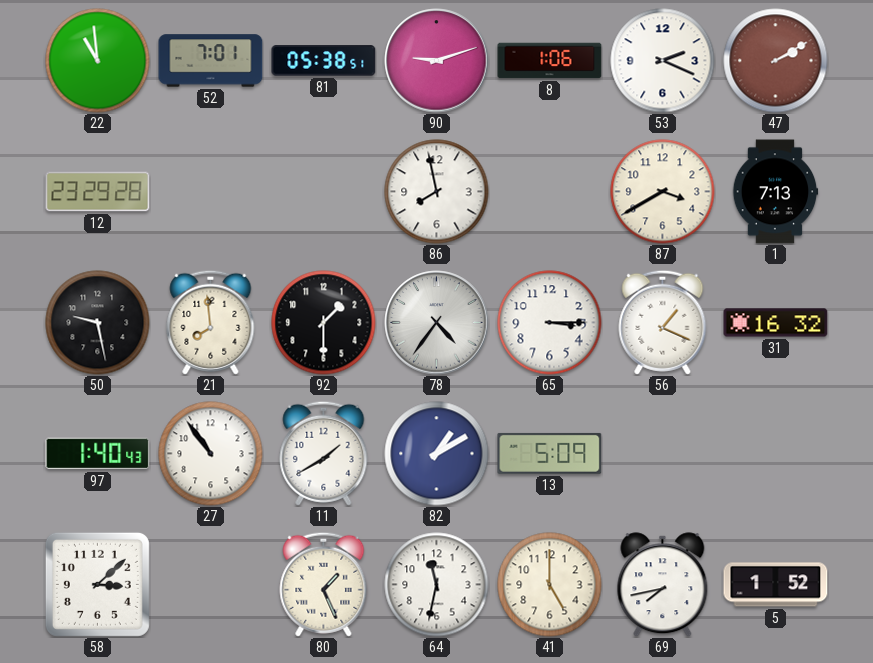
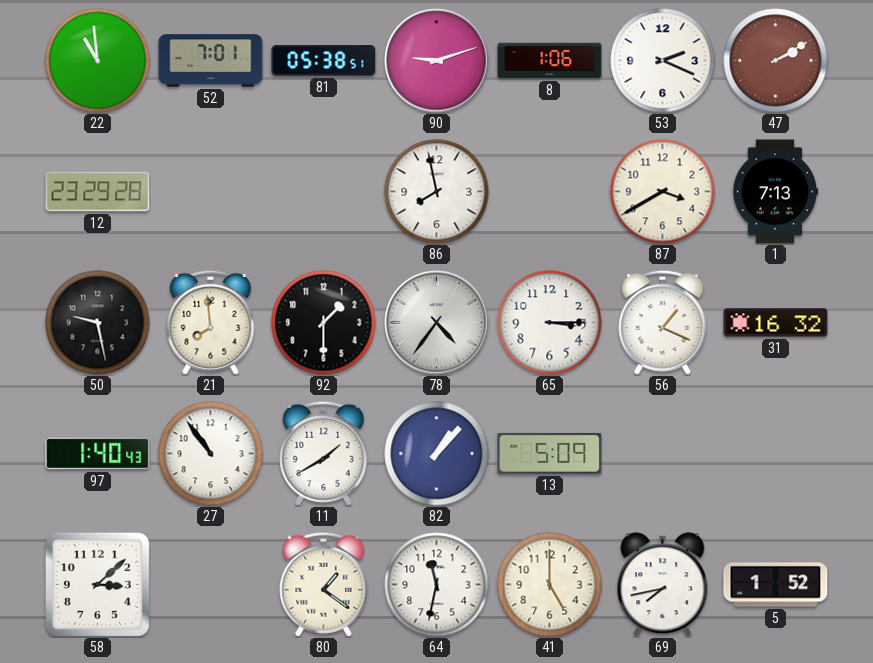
82: 1:10 -> 1:07 (437, 454)
80: 1:26 -> 1:21 (324, 584)
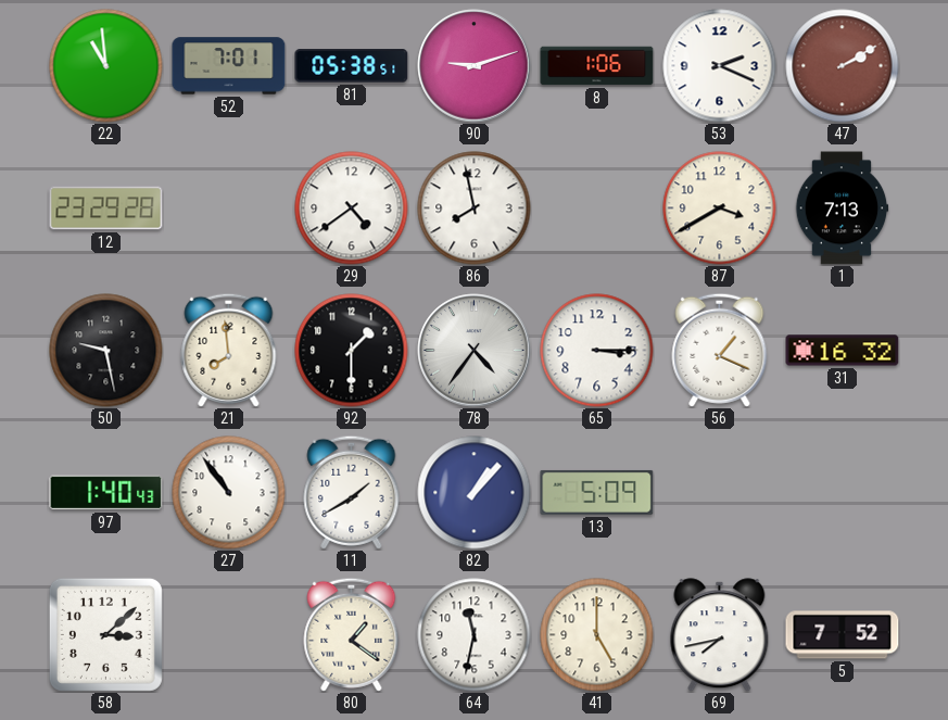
29: none -> 4:39 (352, 209)
5: 1:52 -> 7:52 (843, 635)
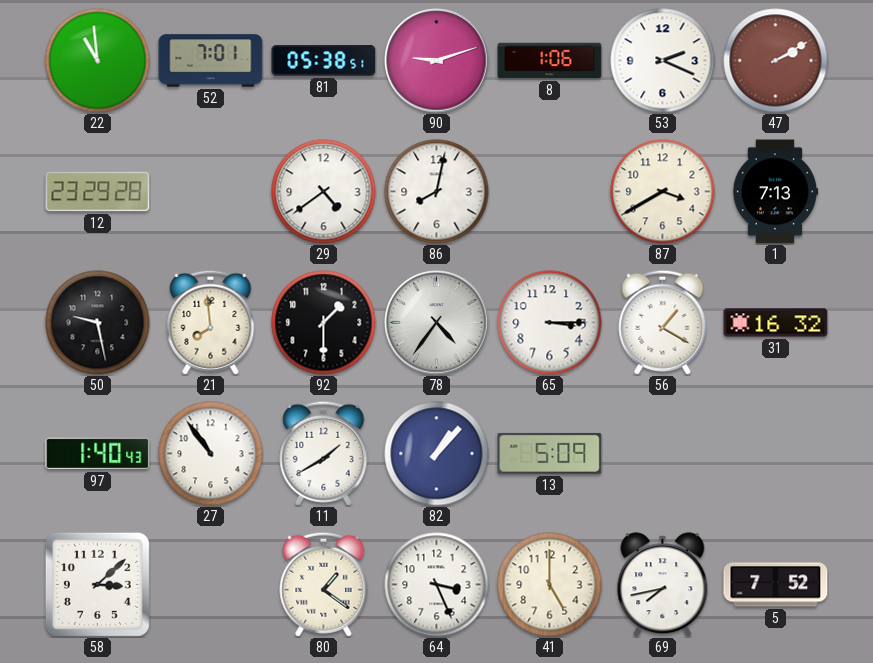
86: 7:58 -> 8:02 (437, 192)
56: 1:19 -> 1:20 (663, 322)
64: 11:32 -> 3:26 (437, 585)
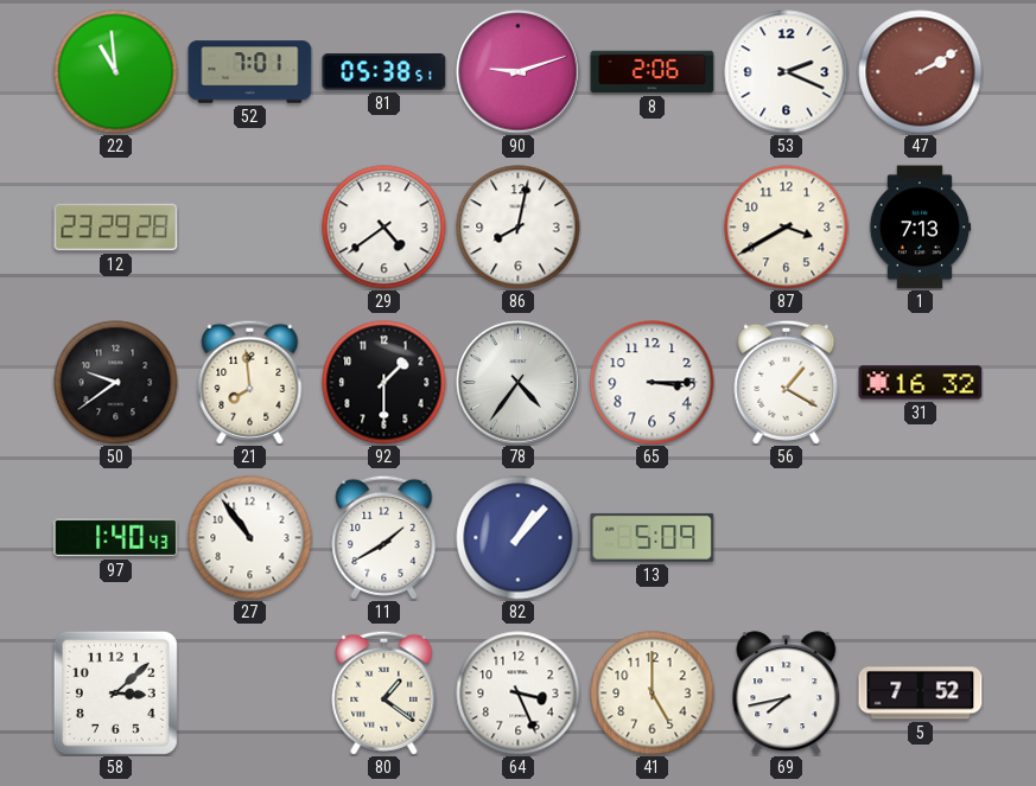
8: 1:06 -> 2:06 (653, 72)
50: 9:28 -> 9:39 (116, 383)
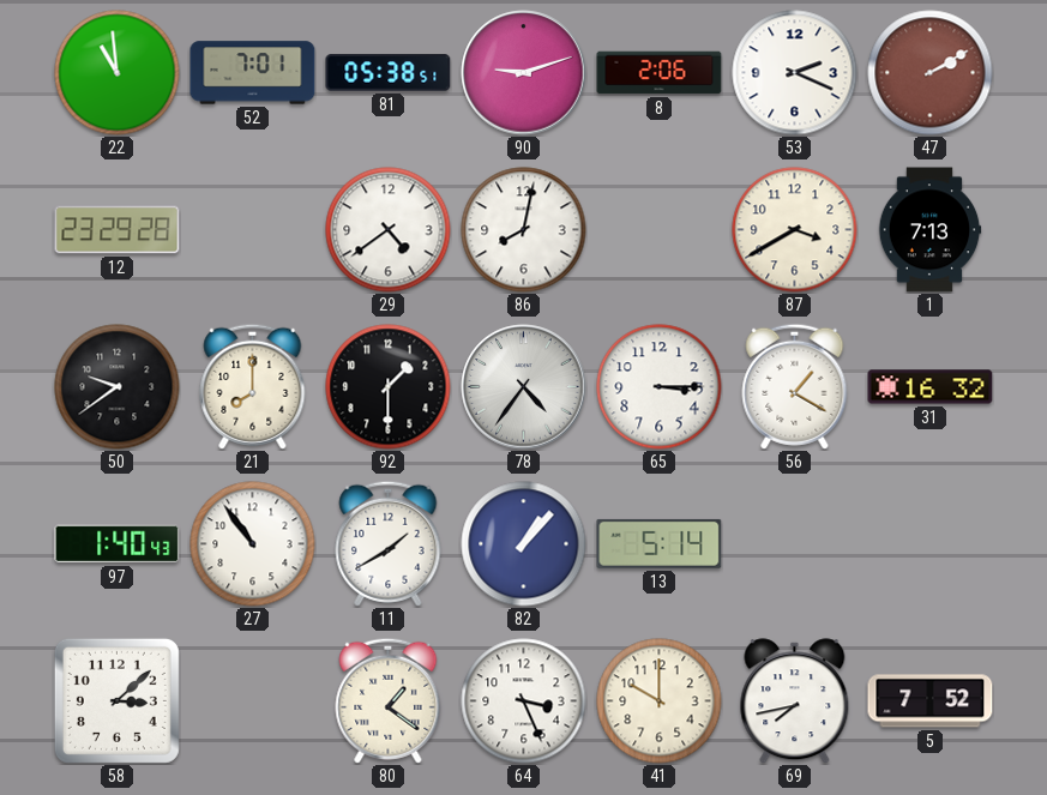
21: 7:59 -> 8:00 (253, 386)
13: 5:09 -> 5:14 (660, 543)
41: 5:00 -> 10:00 (660, 701)
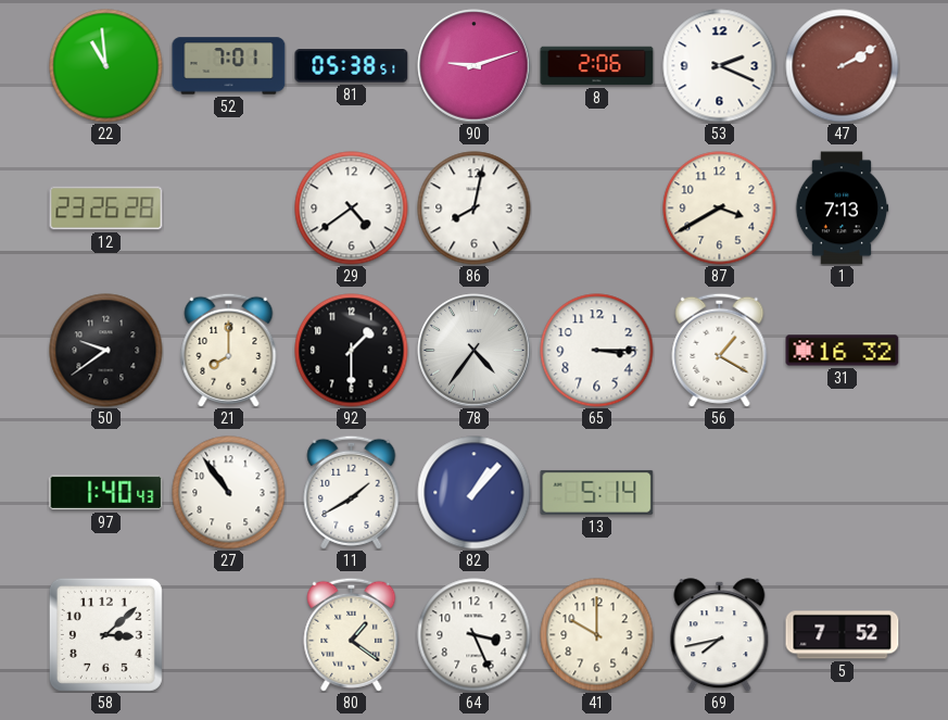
12: 23:29 -> 23:26 (106, 209)
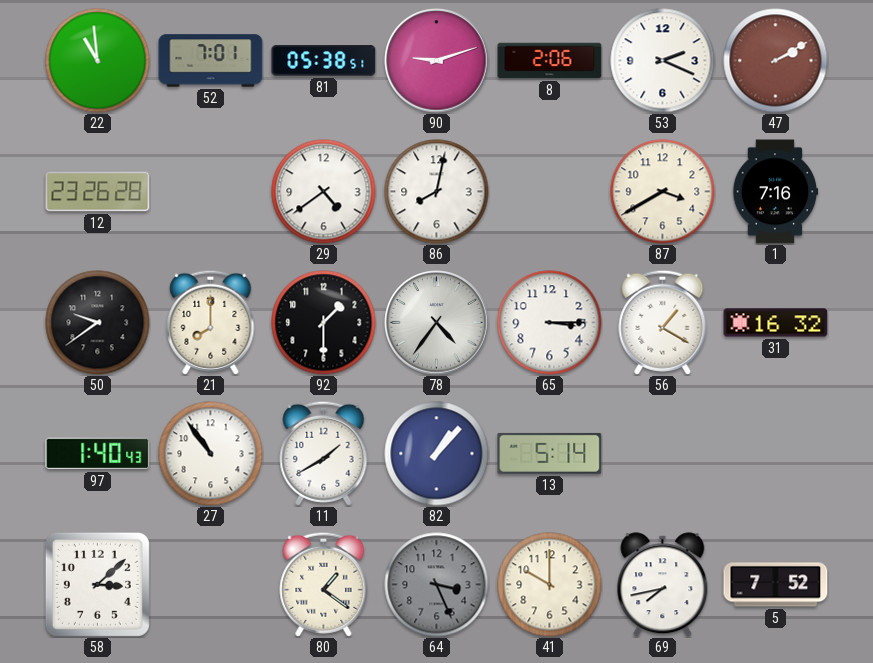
1: 7:13 -> 7:16 (775, 192)
64 dial: white -> grey (437, 585)
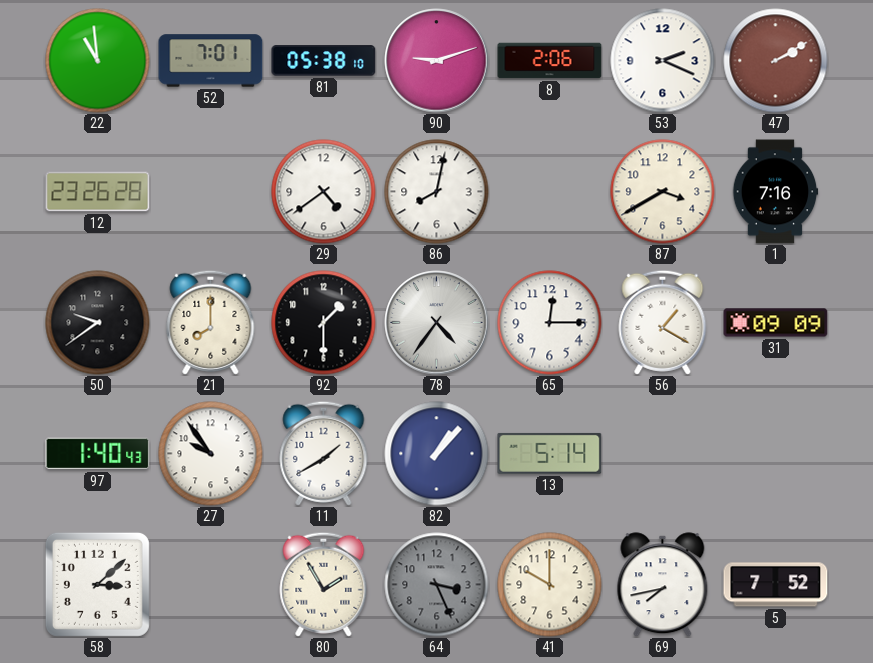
81: 05:38:51 -> 05:38:10 (324, 61)
65: 3:15 -> 12:15 (550, 323)
31: 16:32 -> 09:09 (776, 323)
27: 10:54 -> 9:54 (211, 454)
80: 1:21 -> 1:55 (324, 584)
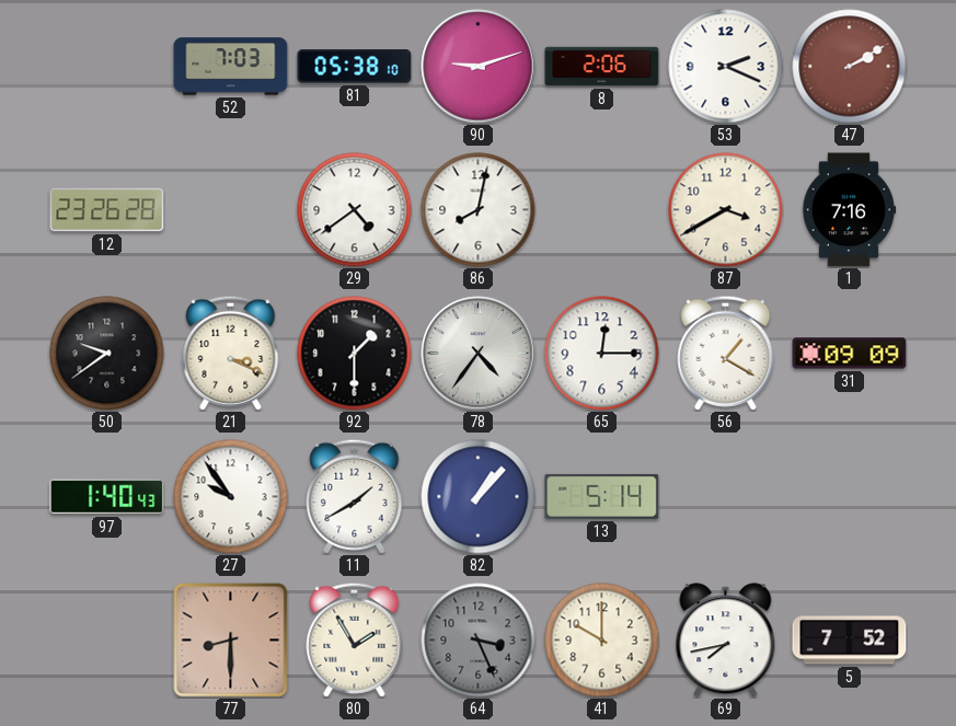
22: 10:59 -> none (98, 61)
52: 7:01 -> 7:03 (231, 67)
21: 8:00 -> 3:19 (231, 353)
58: 3:08 -> none (97, 584)
77: none -> 8:30 (231, 641)
